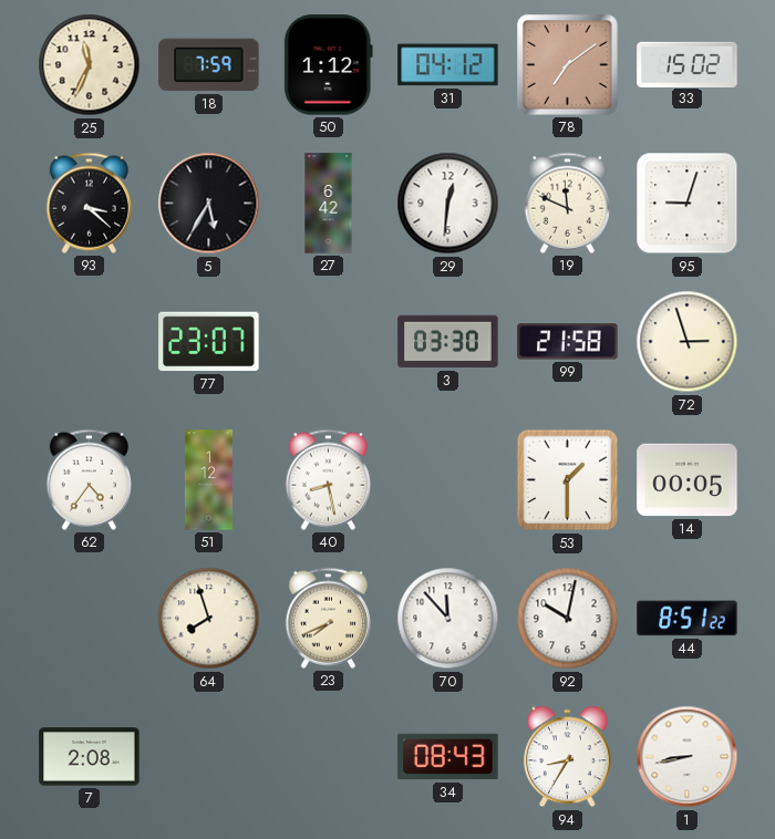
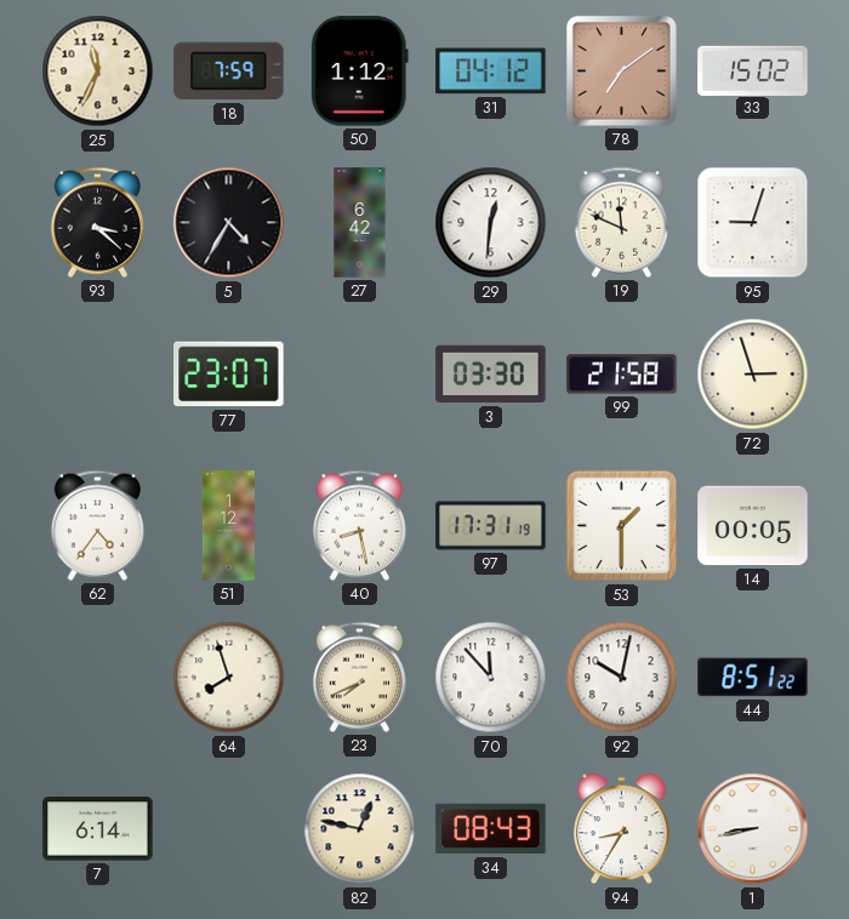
5: 5:35 -> 4:35 (229, 223)
97: none -> 17:31 (491, 526)
7: 2:08 -> 6:14 (98, 829)
82: none -> 12:47 (360, 829)
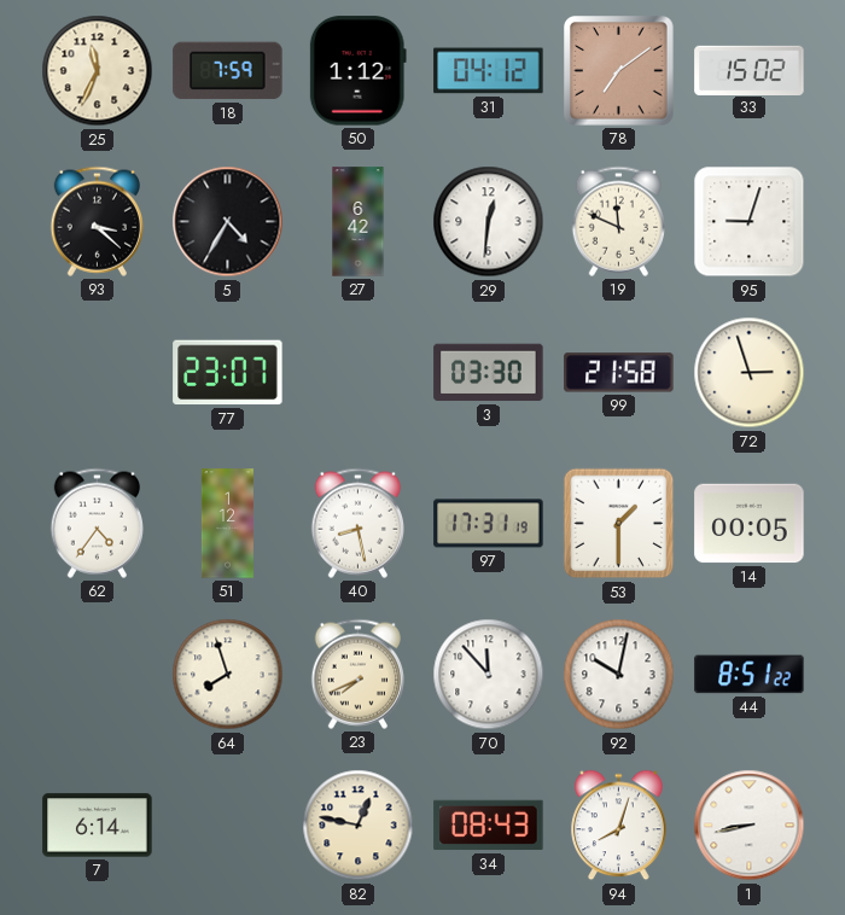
94: 8:35 -> 8:03 (619, 826)
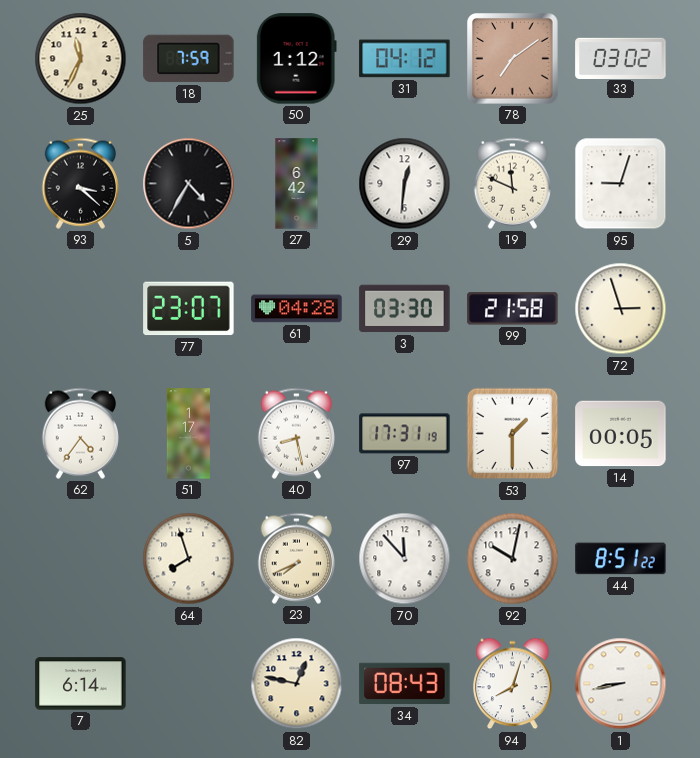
33: 15:02 -> 03:02 (621, 58)
61: none -> 04:28 (297, 309)
51: 1:12 -> 1:17 (188, 434)
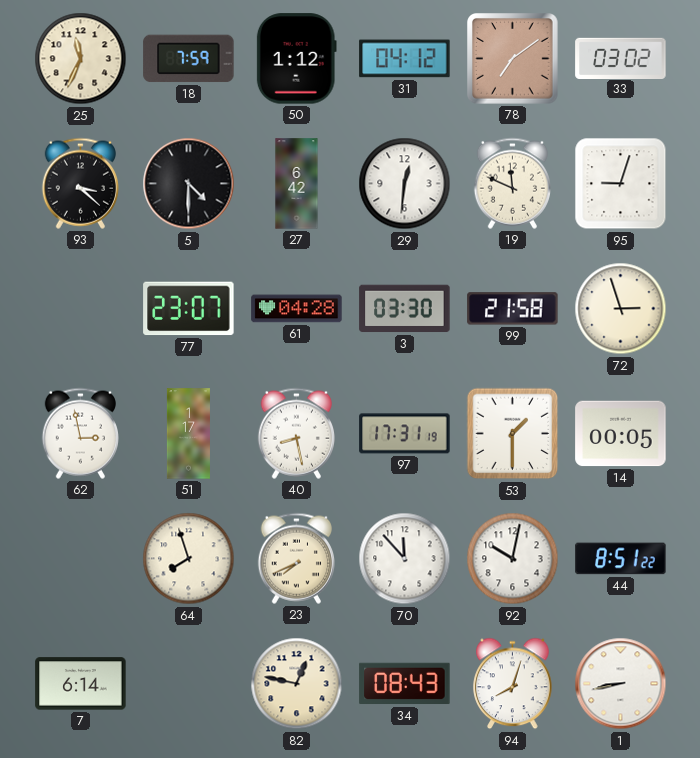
5: 4:35 -> 4:30 (189, 184)
62: 4:36 -> 2:58 (80, 433)
